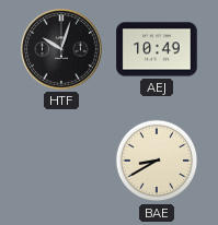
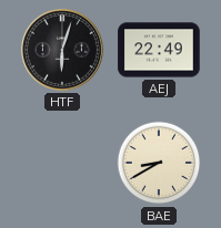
HTF: 10:03 -> 6:03 (62, 50)
AEJ: 10:49 -> 22:49 (159, 50)
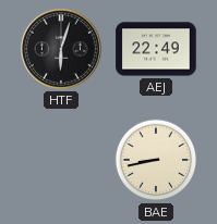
BAE: 8:40 -> 8:43 (156, 160)
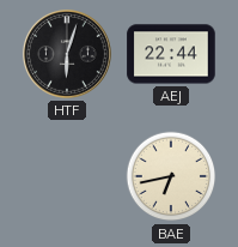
AEJ: 22:49 -> 22:44 (171, 54)
BAE: 8:43 -> 6:43 (171, 176)
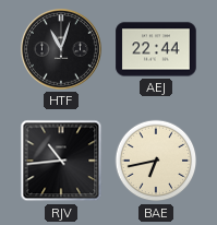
HTF: 6:03 -> 11:03 (61, 49)
RJV: none -> 10:44 (61, 161)
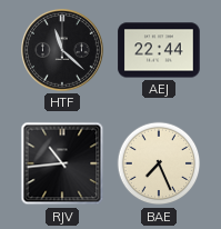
HTF: 11:03 -> 11:22 (62, 50)
BAE: 6:43 -> 7:26 (159, 163)
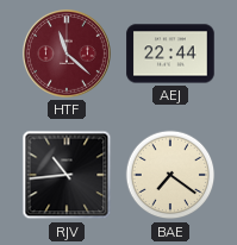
HTF dial: black -> burgundy (67, 54)
BAE: 7:26 -> 7:21 (170, 175)
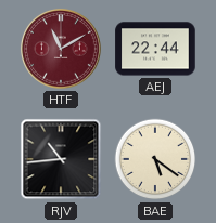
HTF: 11:22 -> 11:10 (61, 49)
BAE: 7:21 -> 5:21 (155, 159)
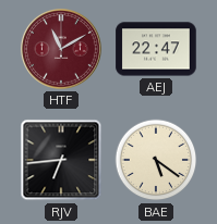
AEJ: 22:44 -> 22:47 (156, 49)
RJV: 10:44 -> 6:44 (61, 160)
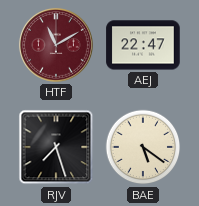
RJV: 6:44 -> 7:27 (56, 147)
